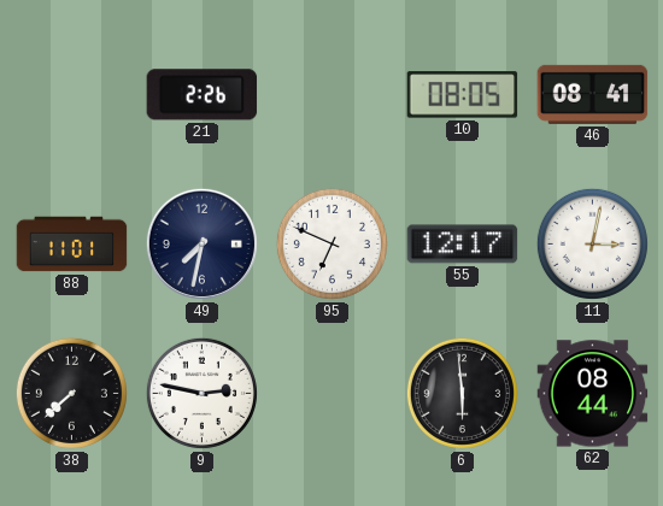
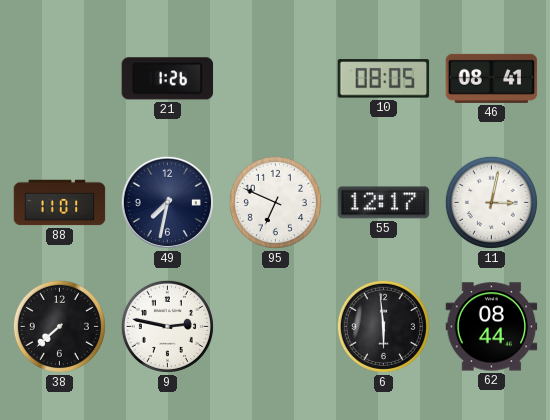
21: 2:26 -> 1:26 (168, 79)
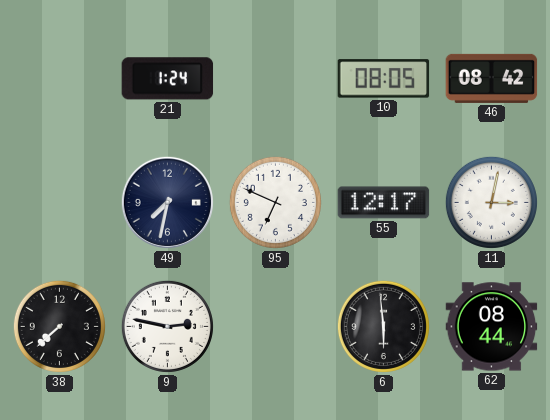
21: 1:26 -> 1:24 (168, 79)
46: 08:41 -> 08:42 (492, 78)
88: 11:01 -> none (60, 203)
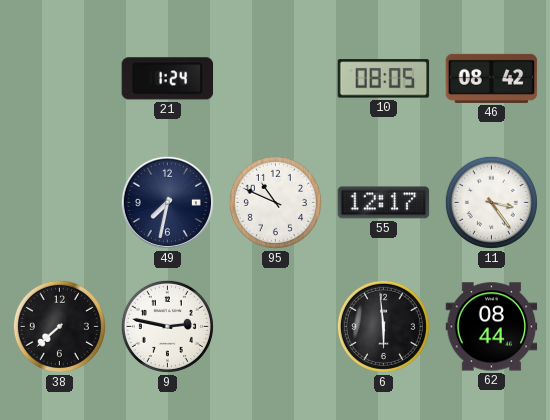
95: 6:49 -> 10:49 (275, 202)
11: 3:02 -> 3:24 (491, 202)
